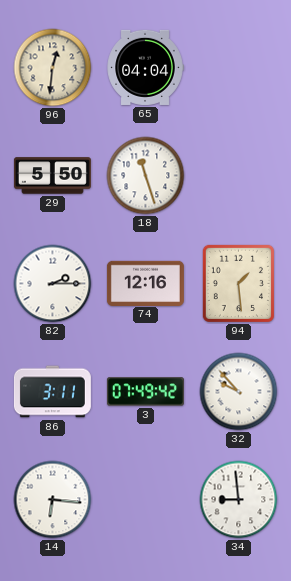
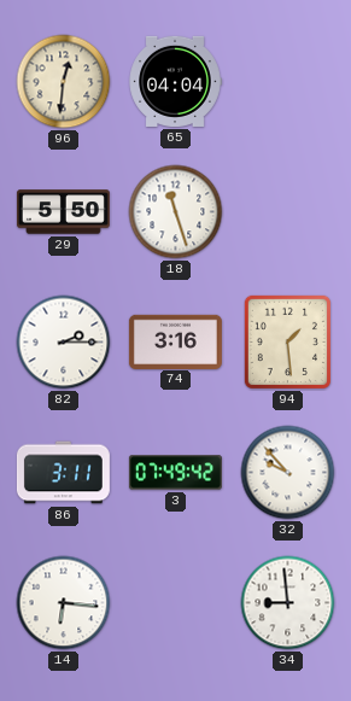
74: 12:16 -> 3:16 (175, 341)
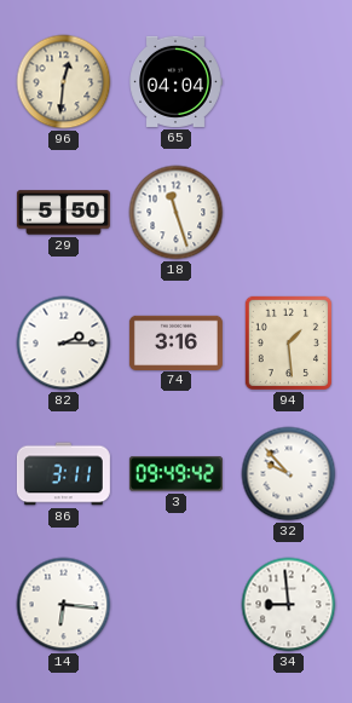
3: 07:49 -> 09:49 (175, 474)
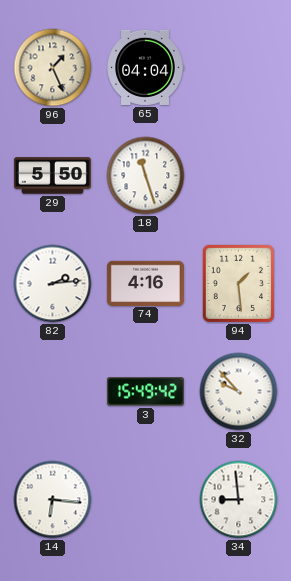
96: 12:31 -> 1:26 (53, 68)
82: 2:15 -> 2:14 (53, 284)
74: 3:16 -> 4:16 (145, 283)
86: 3:11 -> none (63, 474)
3: 09:49 -> 15:49 (145, 392)
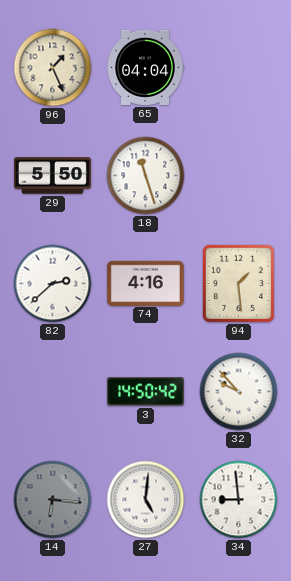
82: 2:14 -> 2:38 (53, 284)
3: 15:49 -> 14:50 (145, 392)
14 dial: white -> grey (53, 500)
27: none -> 5:01 (146, 500)
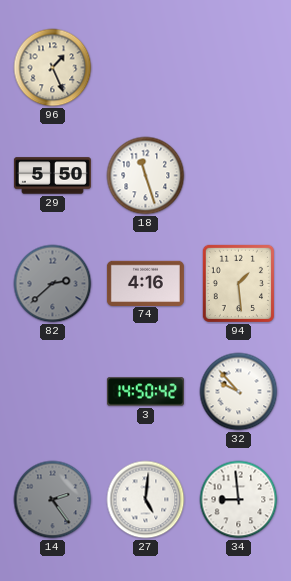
65: 04:04 -> none (145, 67)
82 dial: white -> grey (53, 284)
14: 6:16 -> 2:24 (53, 500)
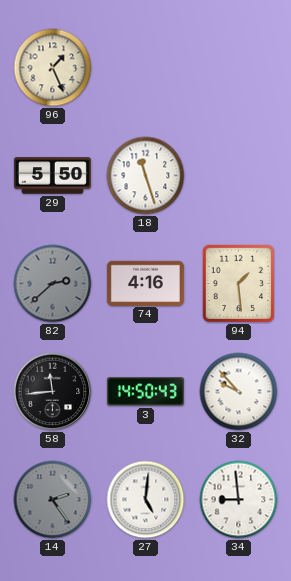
58: none -> 11:44 (53, 392)
3: 14:50:42 -> 14:50:43 (145, 392)
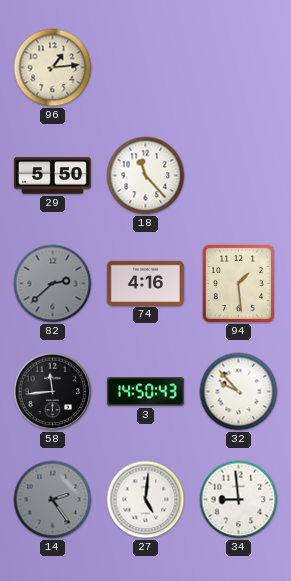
96: 1:26 -> 1:14 (53, 68)
18: 11:27 -> 11:23 (146, 176)
